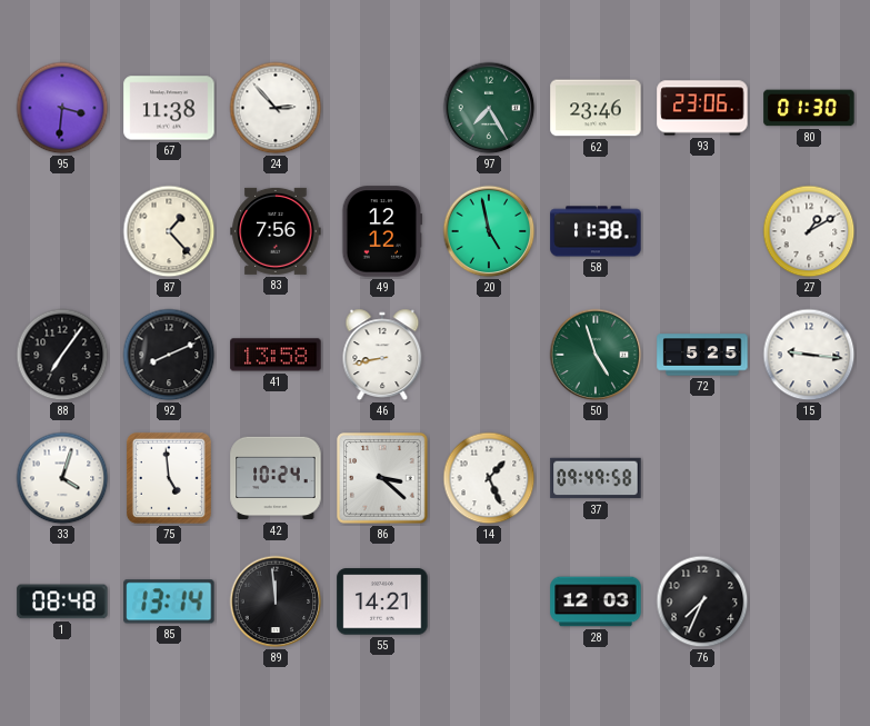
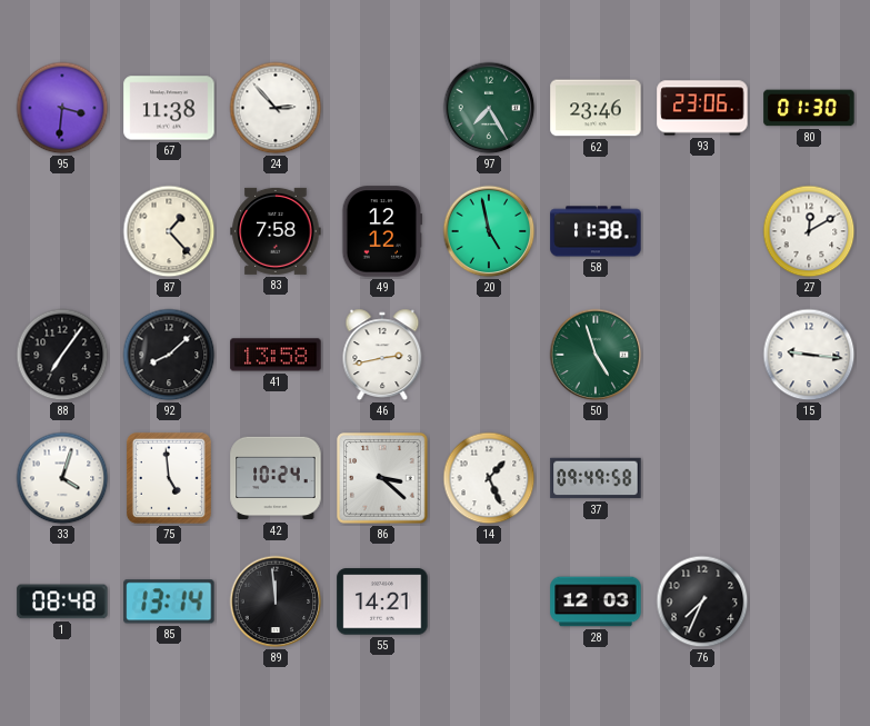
83: 7:56 -> 7:58 (276, 231)
27: 1:10 -> 12:10 (809, 231)
92: 8:11 -> 8:08 (169, 355)
46: 8:43 -> 2:43 (382, 355)
72: 5:25 -> none (702, 355)
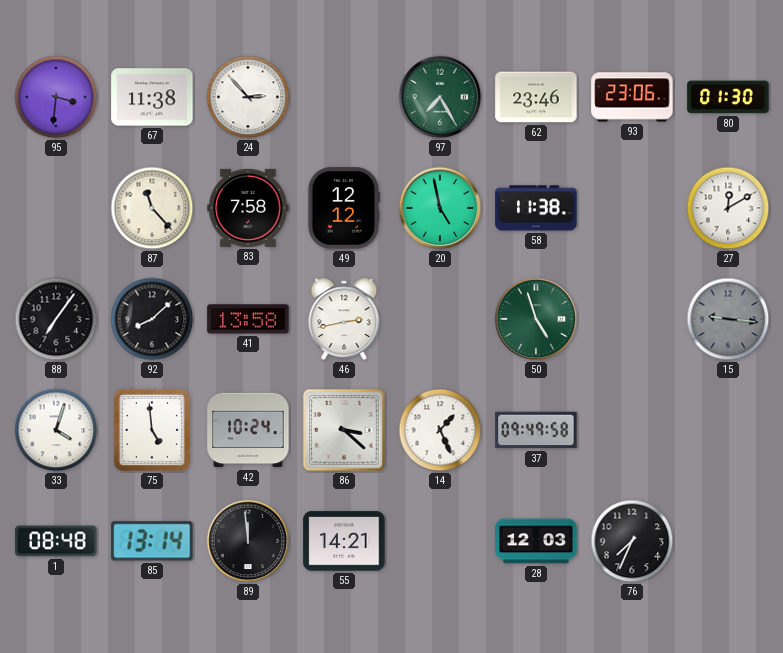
87: 1:23 -> 11:23 (152, 208)
15 dial: white -> grey (728, 319)
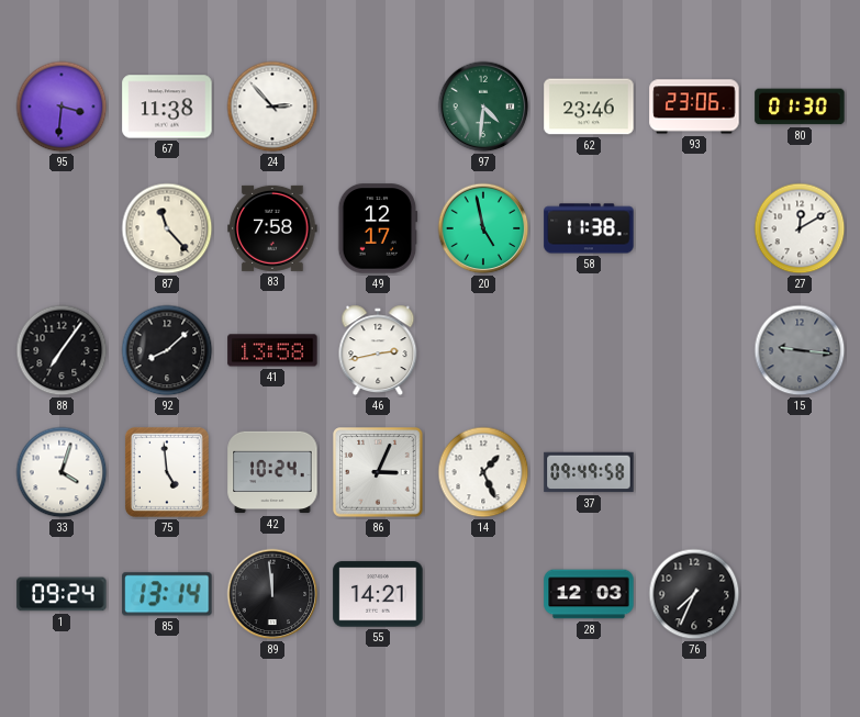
97: 7:25 -> 4:31 (483, 107)
49: 12:12 -> 12:17 (378, 228)
50: 4:57 -> none (536, 319)
86: 3:22 -> 3:04 (378, 472)
1: 08:48 -> 09:24 (62, 594)
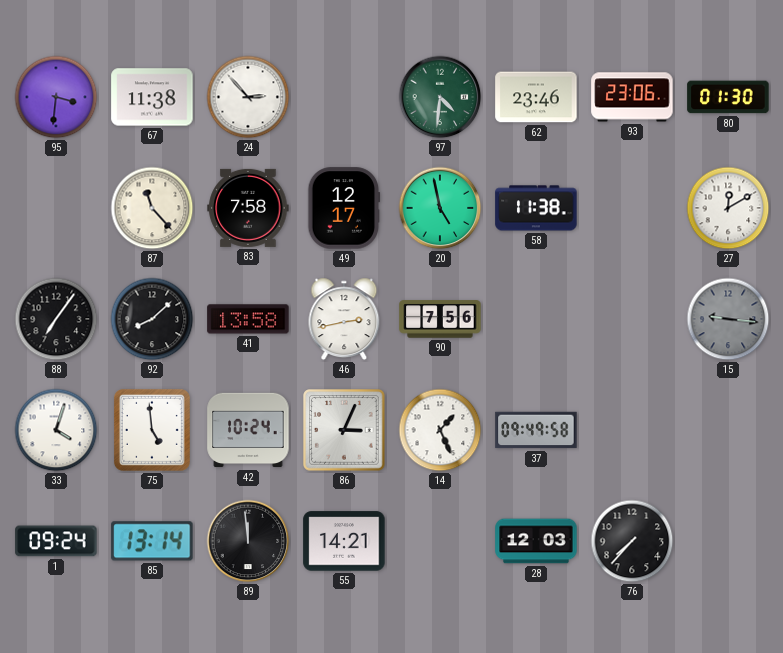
90: none -> 7:56 (440, 319)
76: 7:34 -> 7:37 (632, 541)
